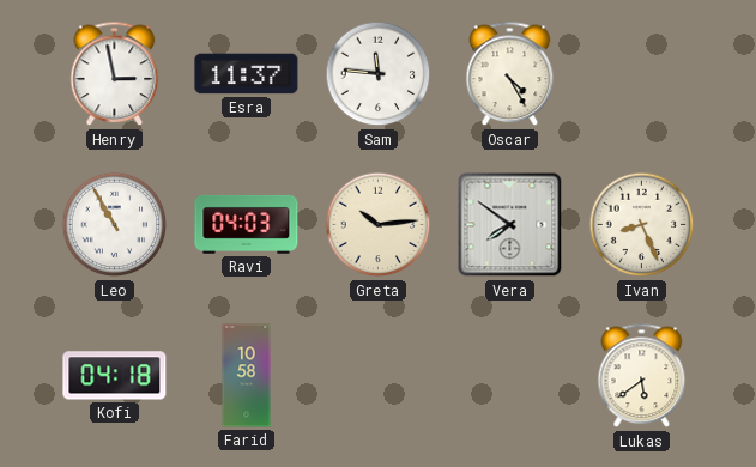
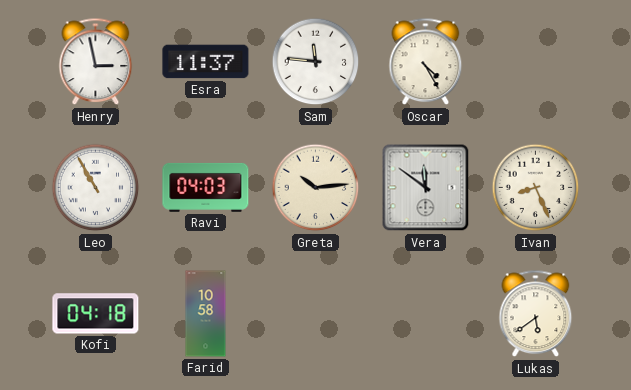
Vera: 7:51 -> 11:51 (426, 188)
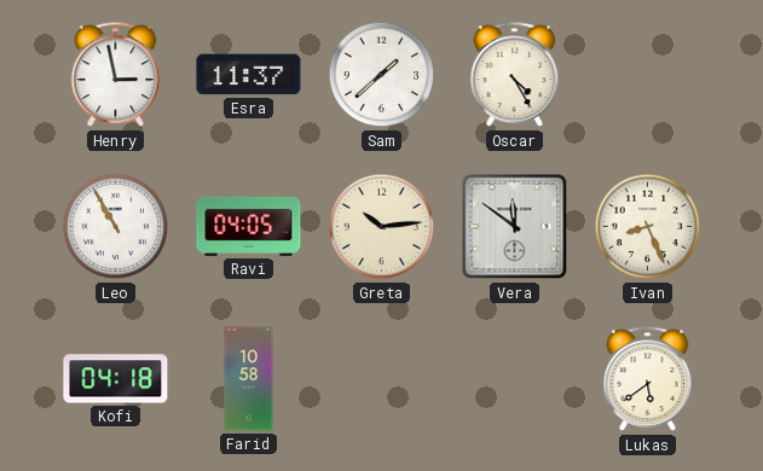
Sam: 11:46 -> 1:38 (382, 75)
Ravi: 04:03 -> 04:05 (249, 226)
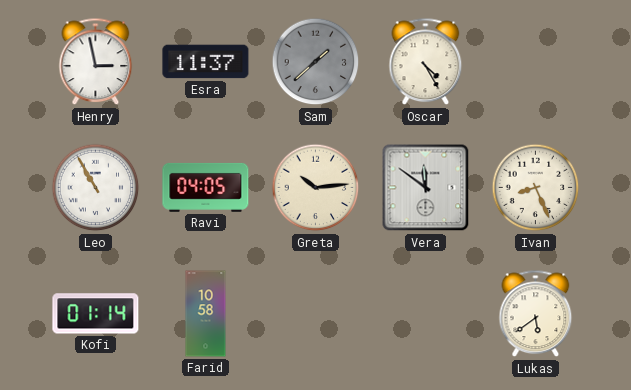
Sam dial: white -> grey (316, 62)
Kofi: 04:18 -> 01:14 (96, 314)
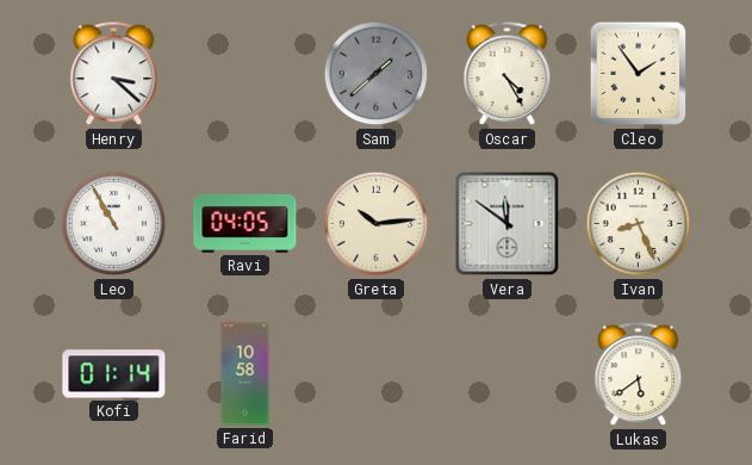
Henry: 2:58 -> 3:22 (114, 74)
Esra: 11:37 -> none (206, 62)
Cleo: none -> 1:54 (639, 74)
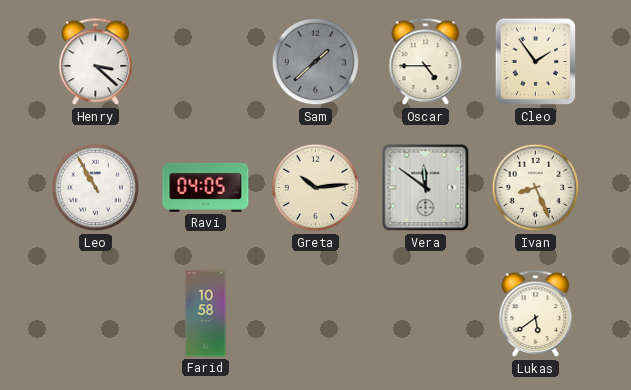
Oscar: 4:25 -> 4:45 (426, 62)
Kofi: 01:14 -> none (114, 374)
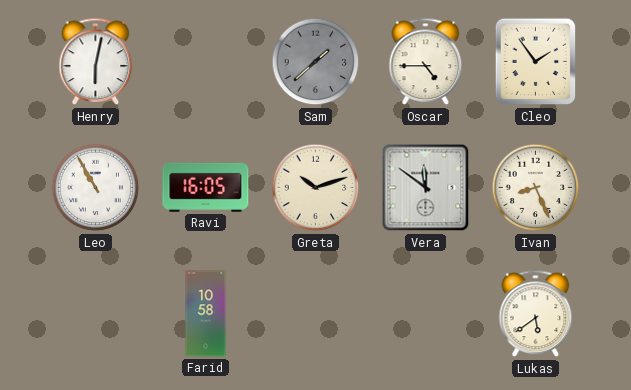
Henry: 3:22 -> 6:02 (96, 62)
Ravi: 04:05 -> 16:05 (206, 187)
Greta: 10:14 -> 10:12 (316, 188)
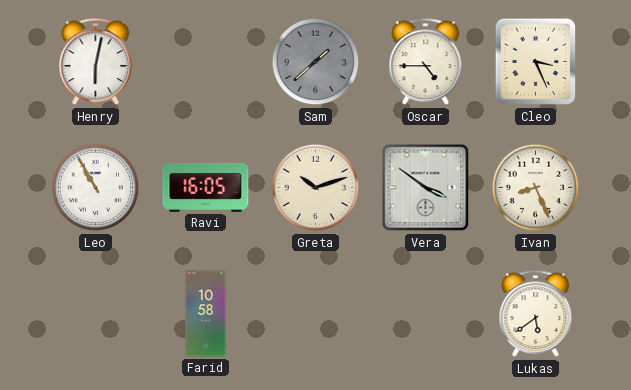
Cleo: 1:54 -> 3:26 (536, 62)
Vera: 11:51 -> 3:51 (426, 188)
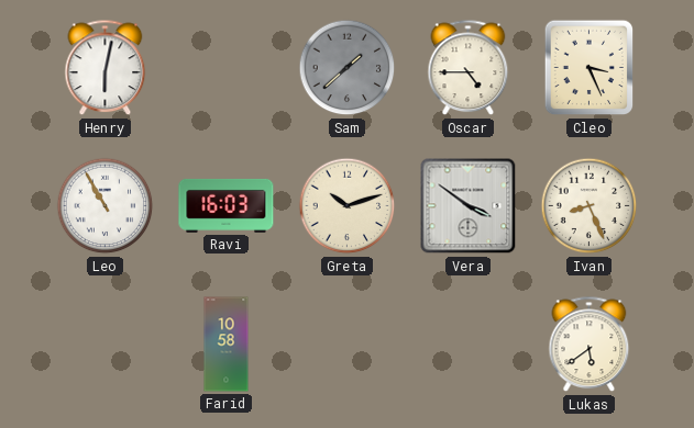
Ravi: 16:05 -> 16:03 (227, 205)
